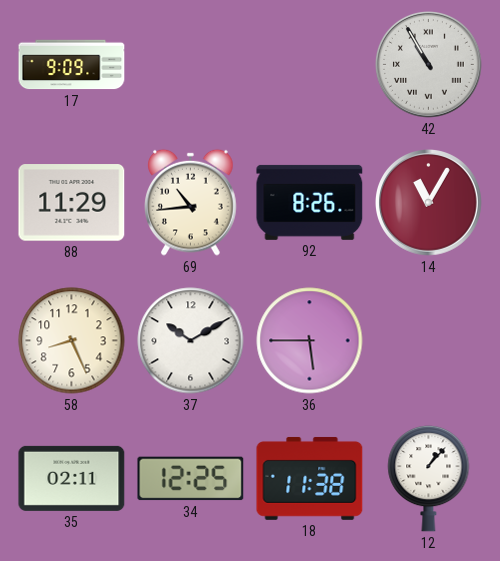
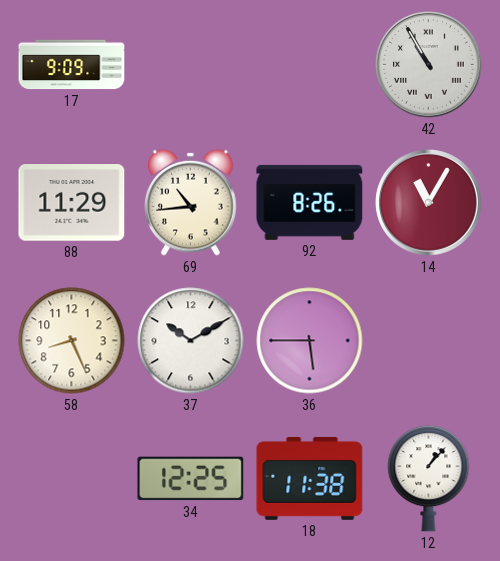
35: 02:11 -> none (72, 478)
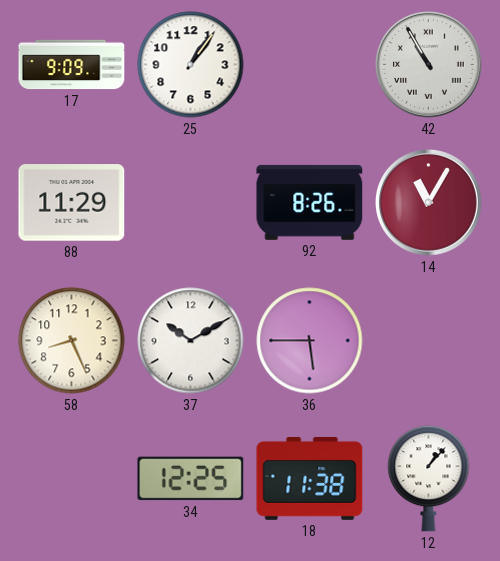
25: none -> 1:06 (191, 65)
69: 10:44 -> none (191, 202)
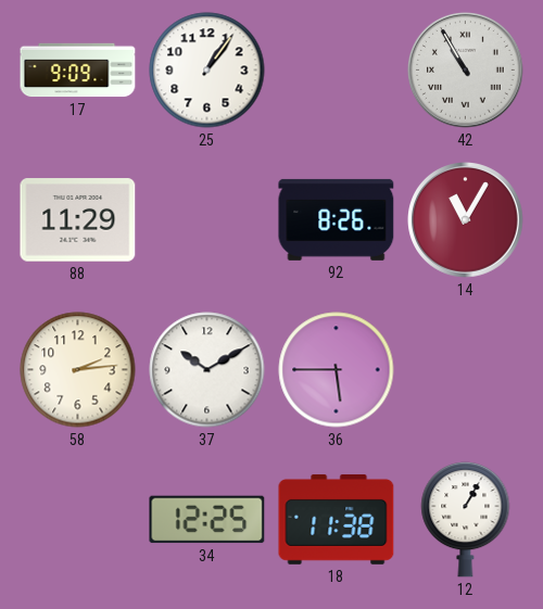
58: 8:26 -> 2:14 (78, 370)
12: 1:07 -> 1:05 (466, 519)
